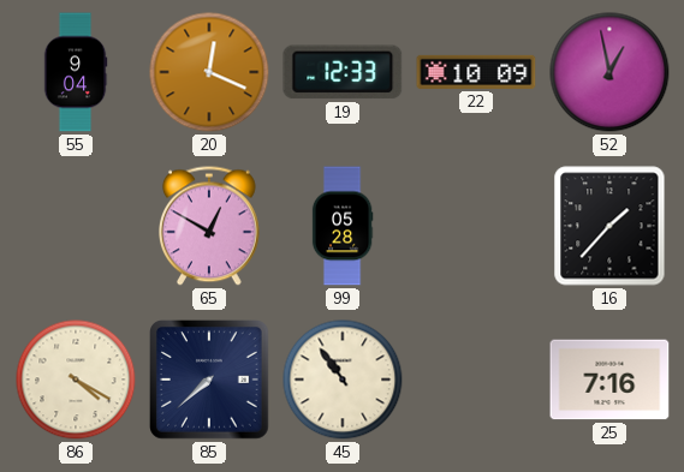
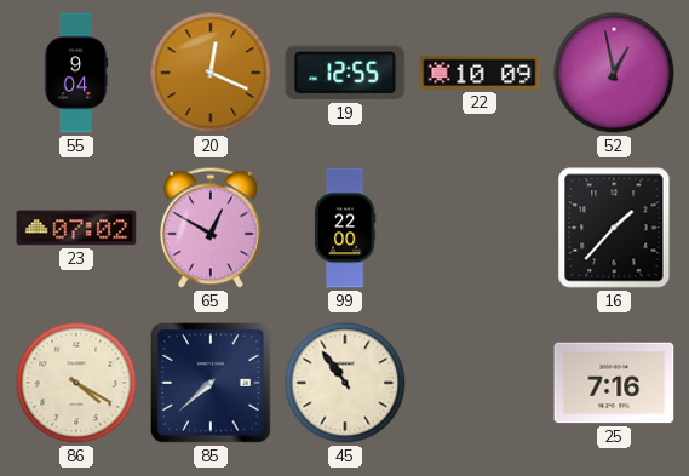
19: 12:33 -> 12:55 (345, 73)
23: none -> 07:02 (76, 228)
99: 05:28 -> 22:00 (345, 228)
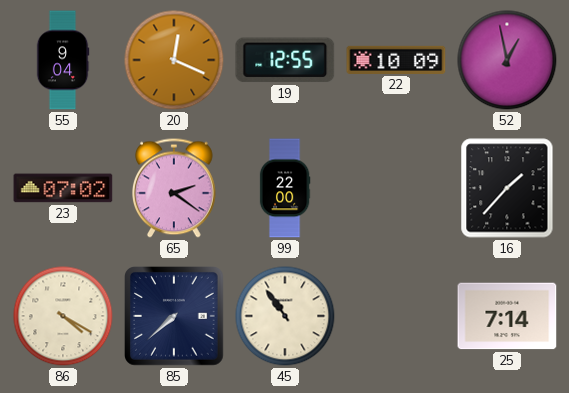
65: 12:50 -> 2:21 (175, 188)
25: 7:16 -> 7:14 (507, 316)
